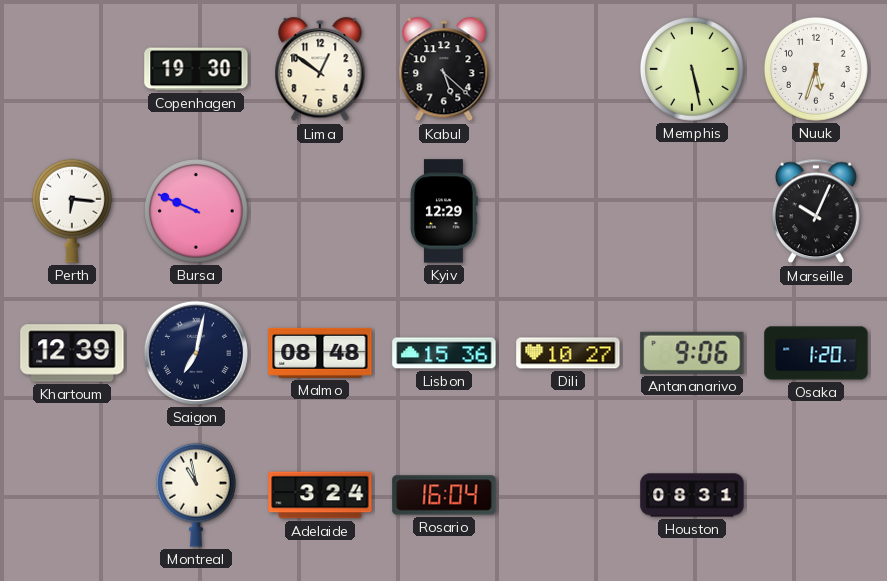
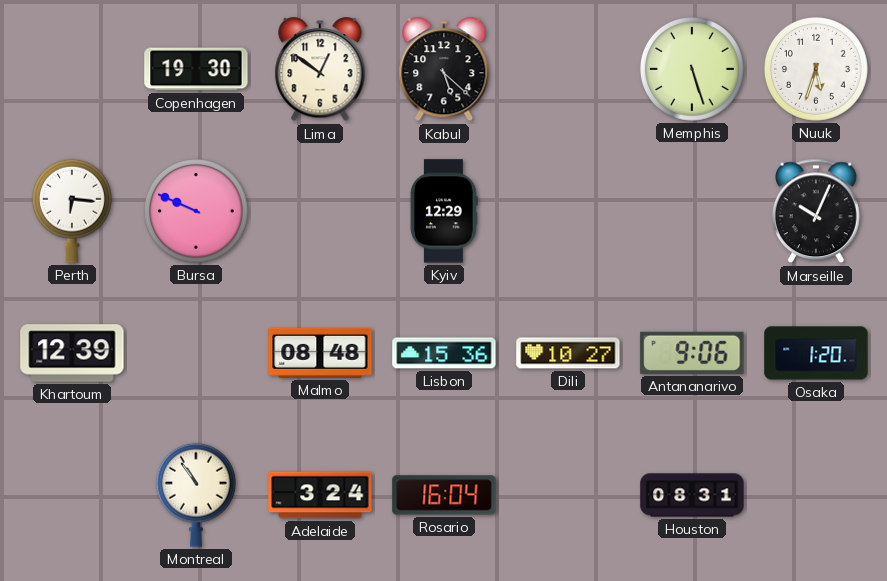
Memphis: 5:28 -> 5:27 (692, 69)
Saigon: 7:02 -> none (196, 353)
Montreal: 10:58 -> 10:54 (196, 495)
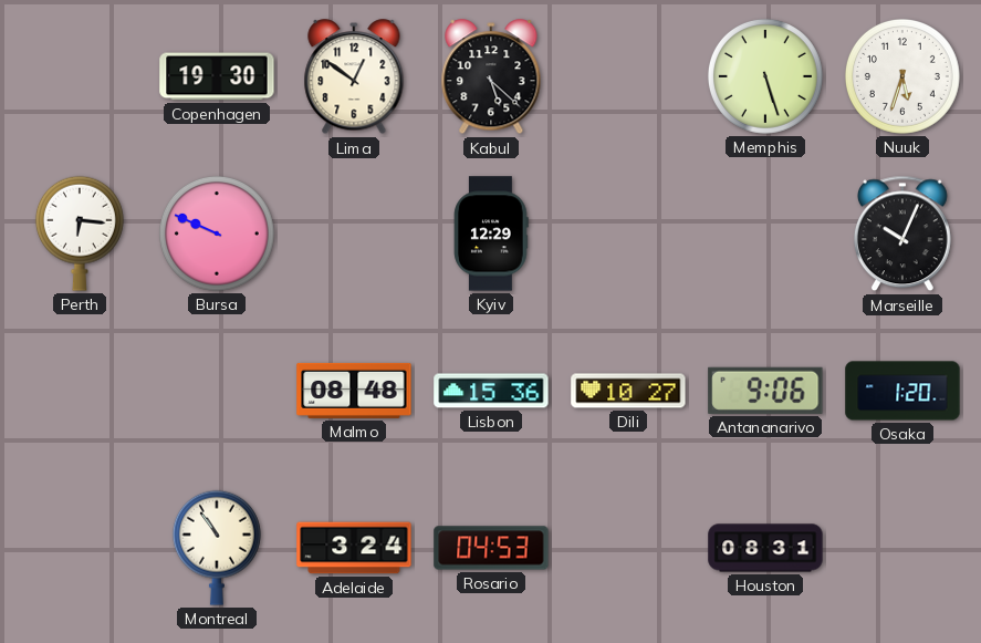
Khartoum: 12:39 -> none (72, 353)
Rosario: 16:04 -> 04:53 (491, 548)
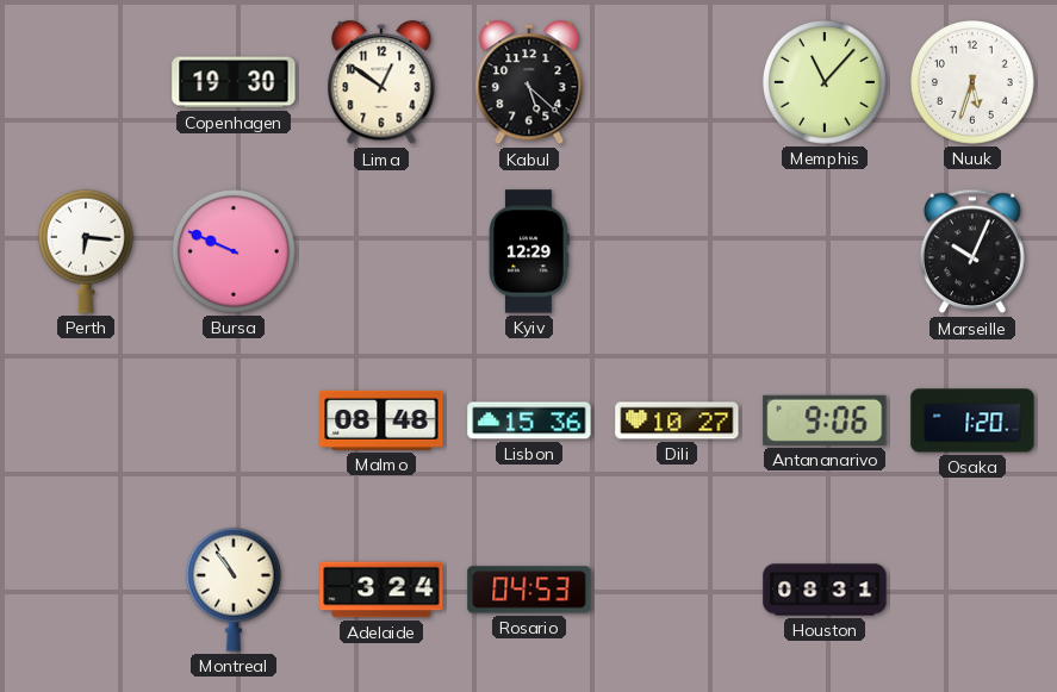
Memphis: 5:27 -> 11:07 (825, 82)
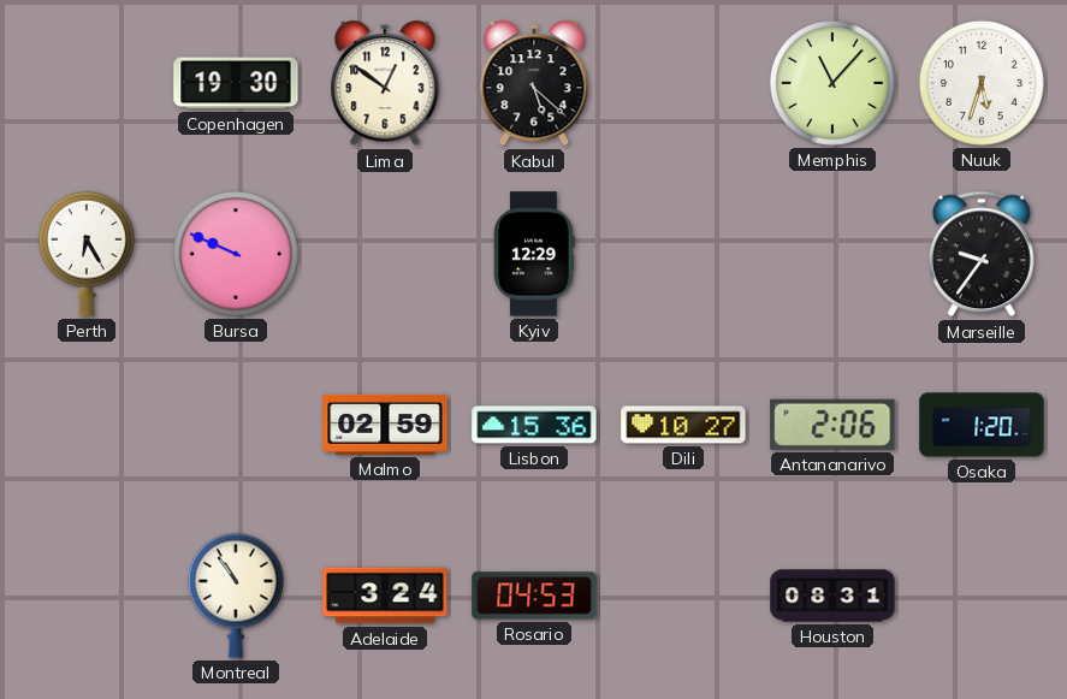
Perth: 6:16 -> 6:25 (87, 254)
Marseille: 10:04 -> 9:36 (982, 254)
Malmo: 08:48 -> 02:59 (385, 425)
Antananarivo: 9:06 -> 2:06 (832, 425)
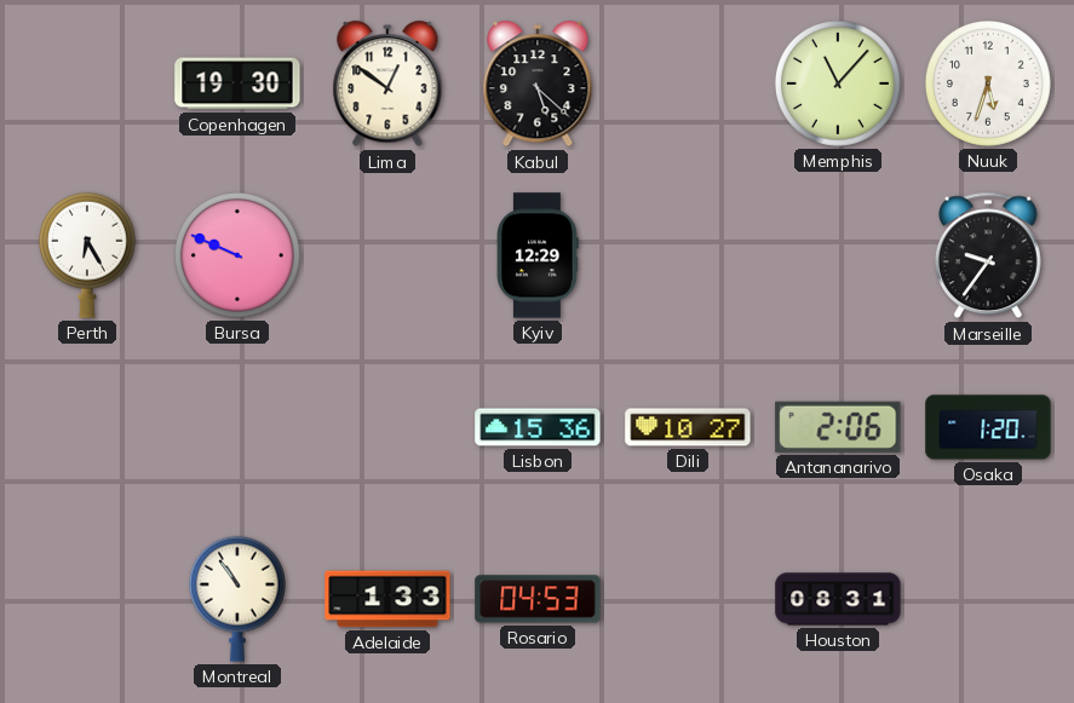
Malmo: 02:59 -> none (385, 425)
Adelaide: 3:24 -> 1:33 (387, 599)
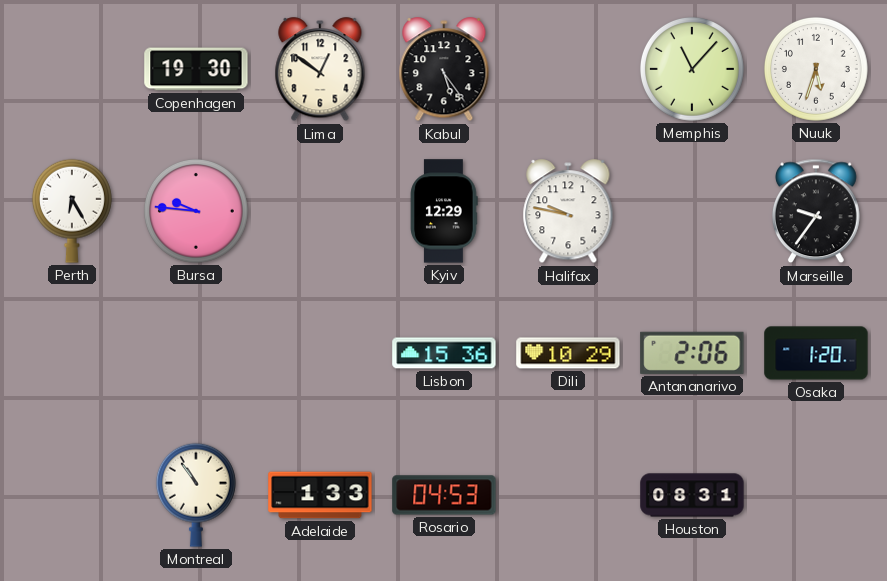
Kabul: 5:22 -> 5:24 (444, 70)
Bursa: 9:49 -> 9:46 (196, 211)
Halifax: none -> 9:47 (568, 212)
Dili: 10:27 -> 10:29 (568, 353)
